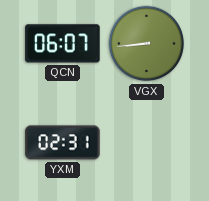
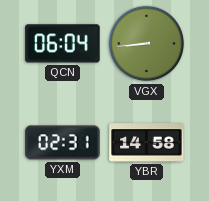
QCN: 06:07 -> 06:04 (63, 44)
YBR: none -> 14:58 (147, 143)
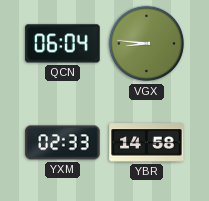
VGX: 8:44 -> 8:46 (147, 44)
YXM: 02:31 -> 02:33 (63, 143)
